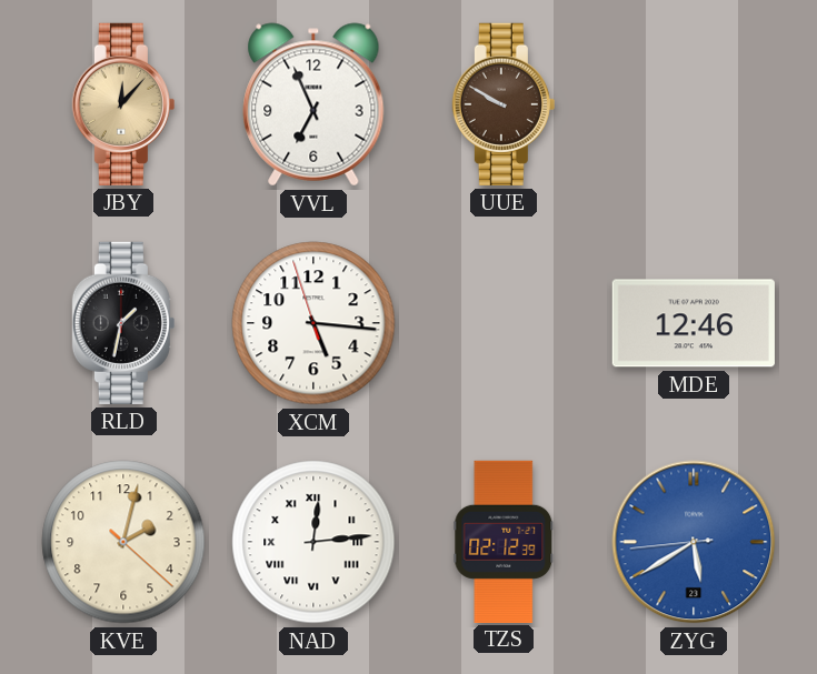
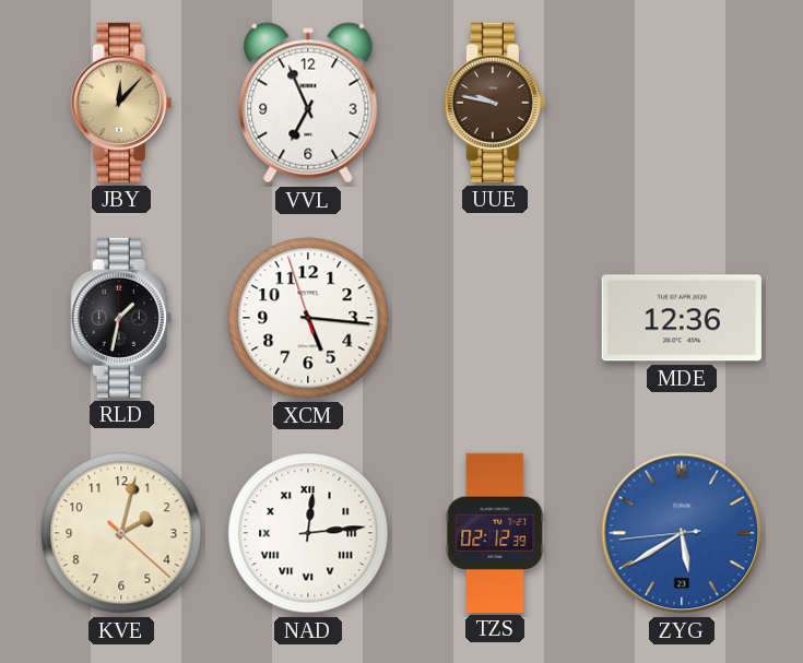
UUE: 9:50 -> 9:47 (495, 103)
MDE: 12:46 -> 12:36 (682, 318)
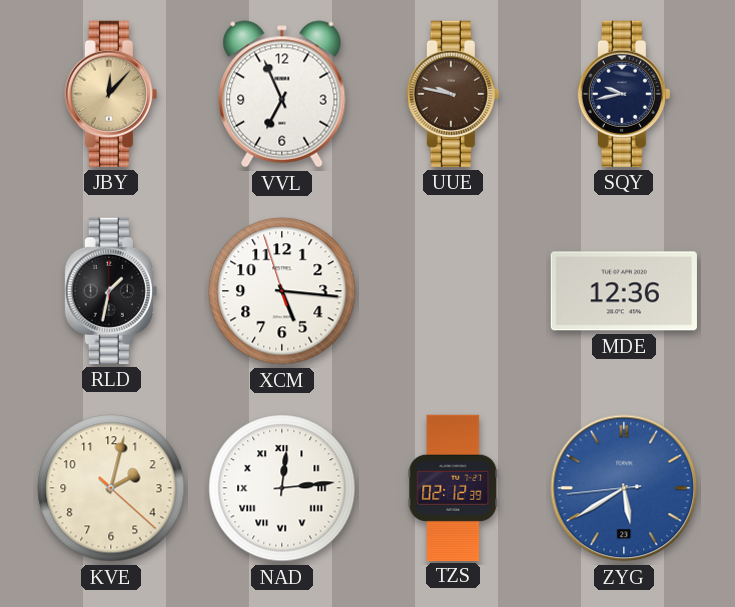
SQY: none -> 9:43 (624, 94)
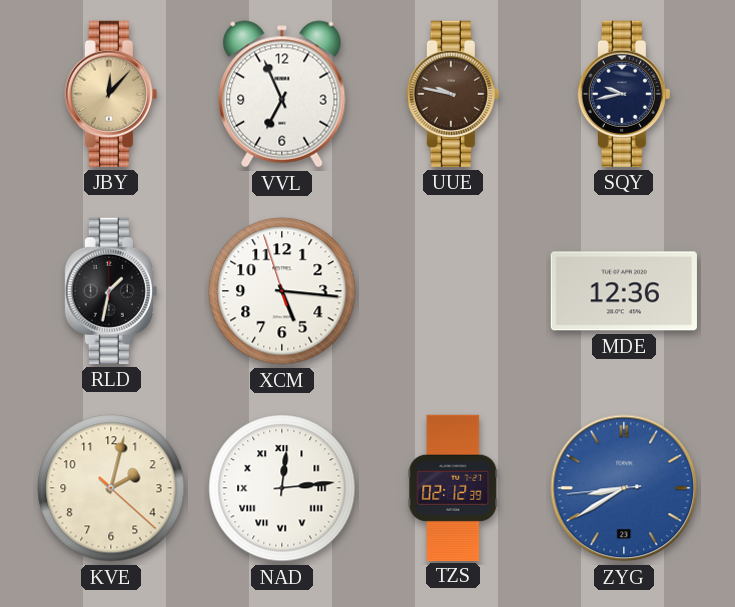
ZYG: 5:39 -> 8:39 (624, 488)
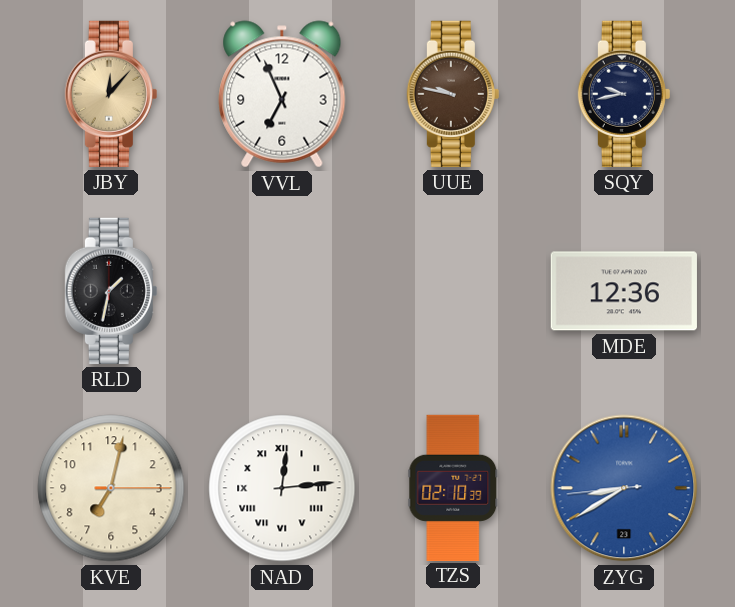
XCM: 5:15 -> none (282, 291)
KVE: 2:02 -> 7:02 (111, 488)
TZS: 02:12 -> 02:10 (453, 487)
